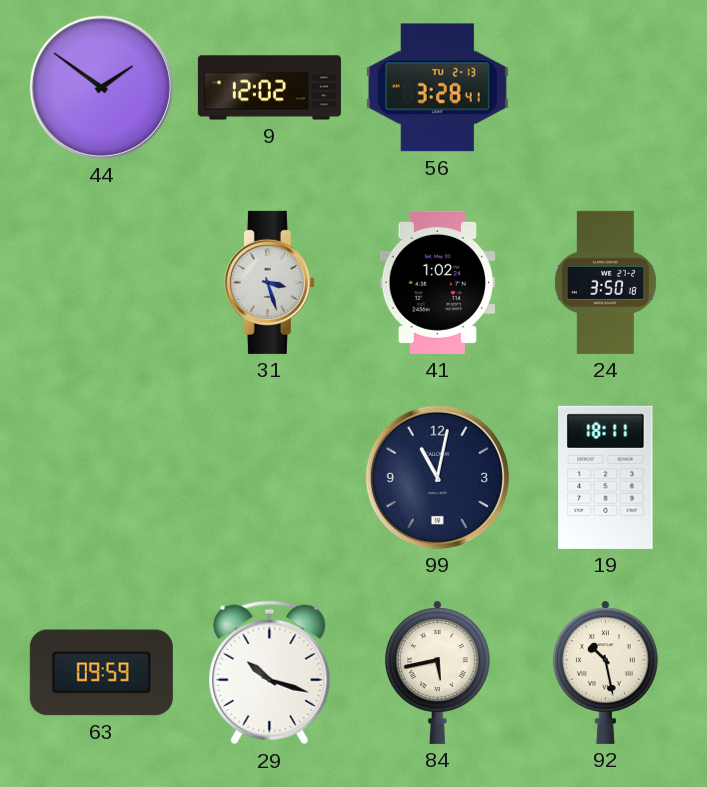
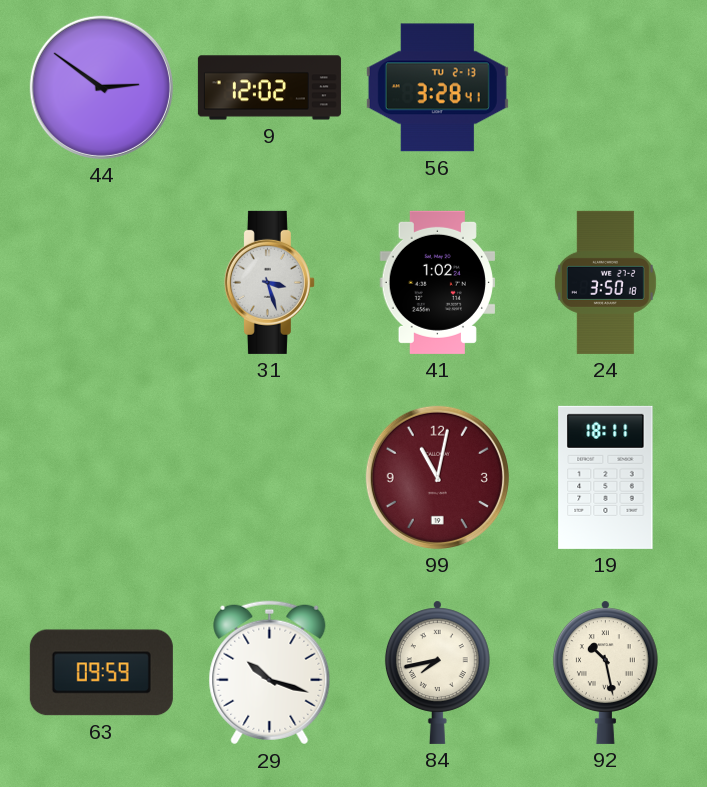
44: 1:51 -> 2:51 (101, 87)
99 dial: navy -> burgundy (437, 477)
84: 5:43 -> 7:43 (437, 672)
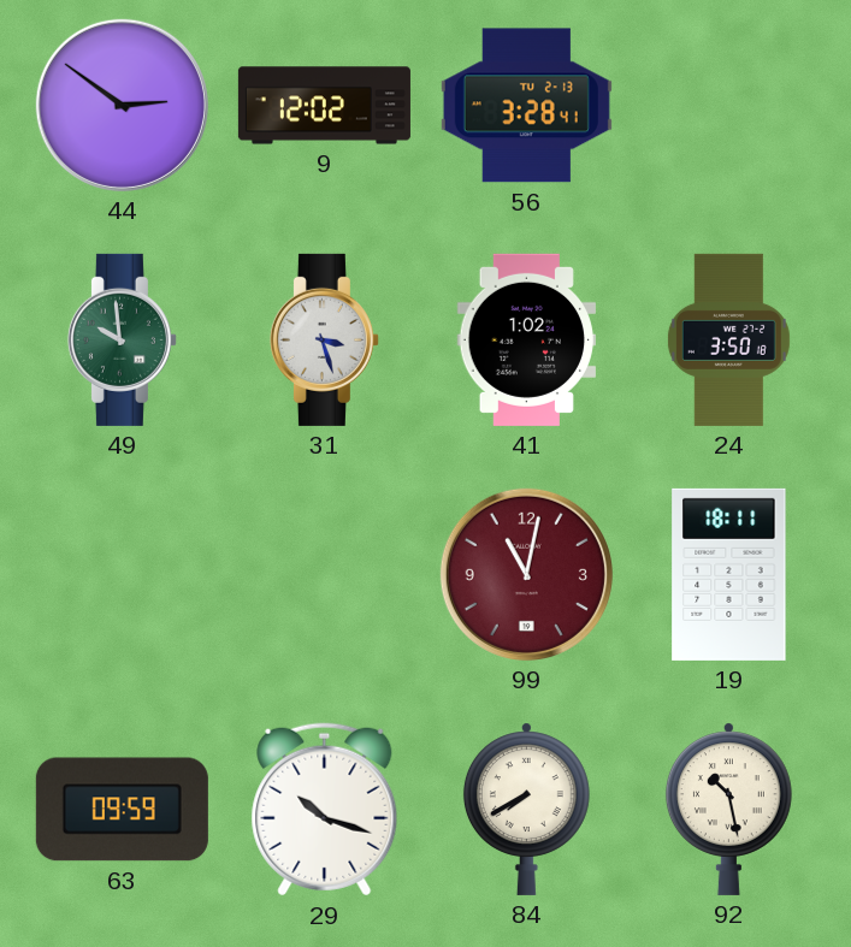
49: none -> 9:59 (122, 339)
84: 7:43 -> 7:40 (526, 809)
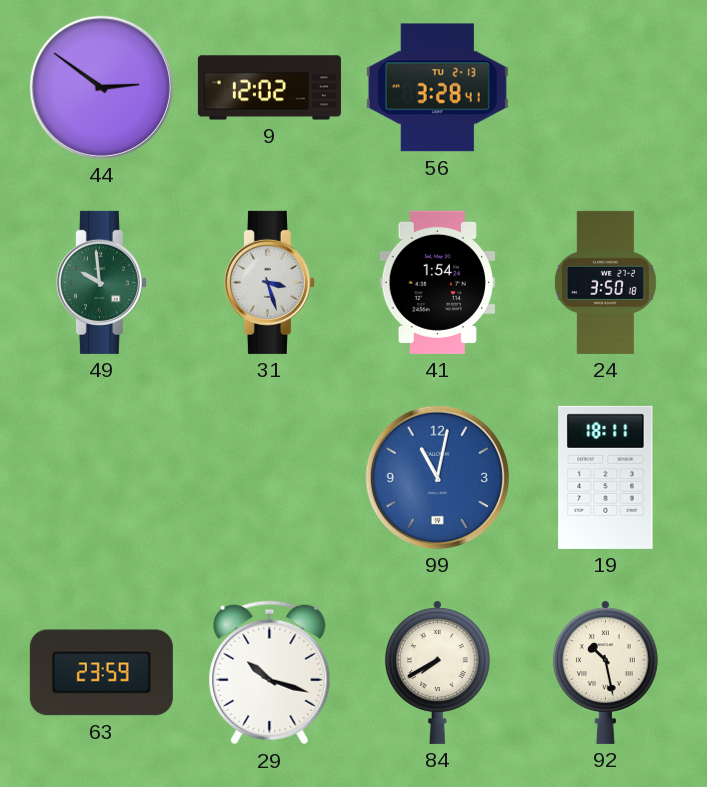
41: 1:02 -> 1:54 (437, 282)
99 dial: burgundy -> blue (437, 477)
63: 09:59 -> 23:59 (101, 673)
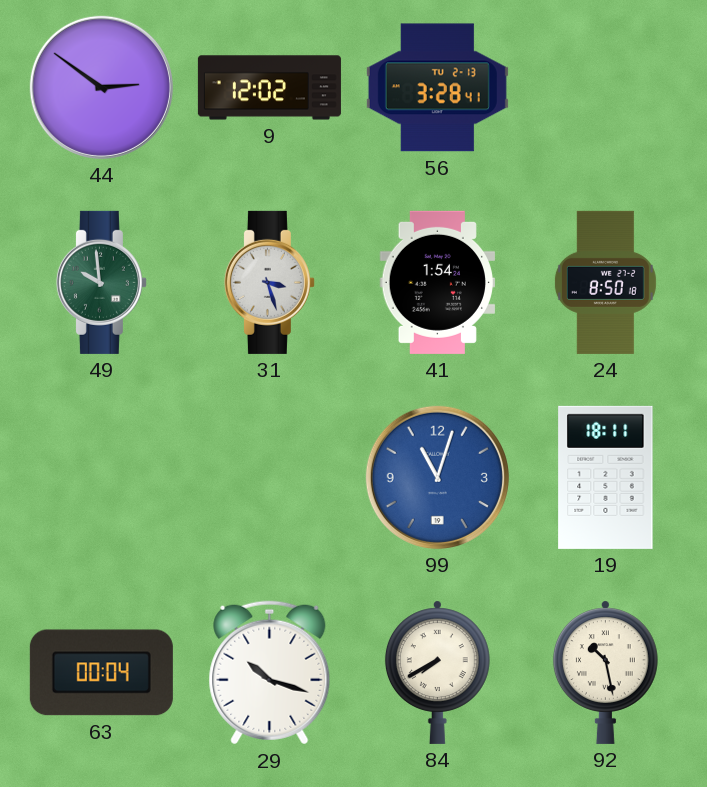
24: 3:50 -> 8:50 (605, 282)
99: 11:02 -> 11:03 (437, 477)
63: 23:59 -> 00:04 (101, 673)
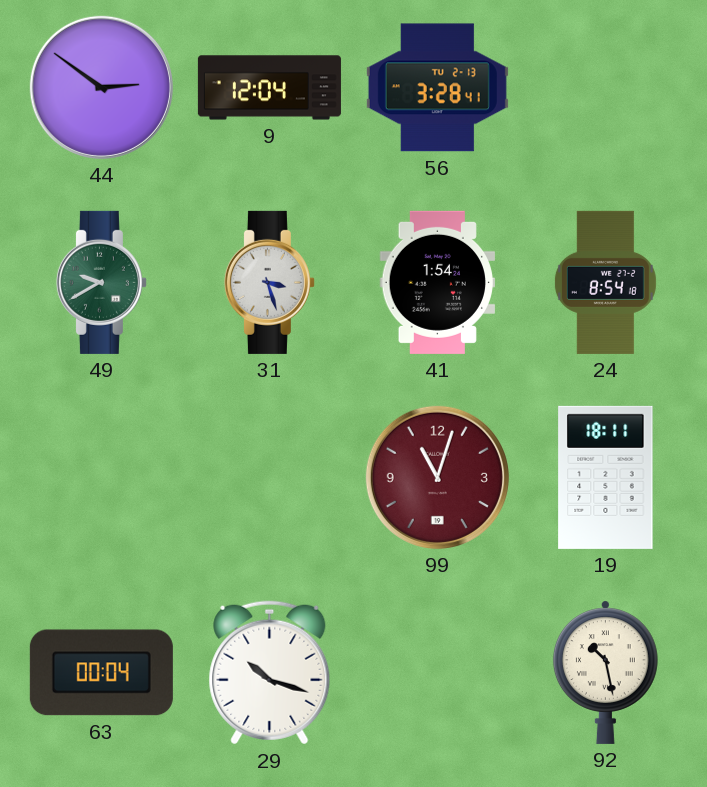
9: 12:02 -> 12:04 (269, 88)
49: 9:59 -> 9:40 (101, 282)
24: 8:50 -> 8:54 (605, 282)
99 dial: blue -> burgundy (437, 477)
84: 7:40 -> none (437, 672)
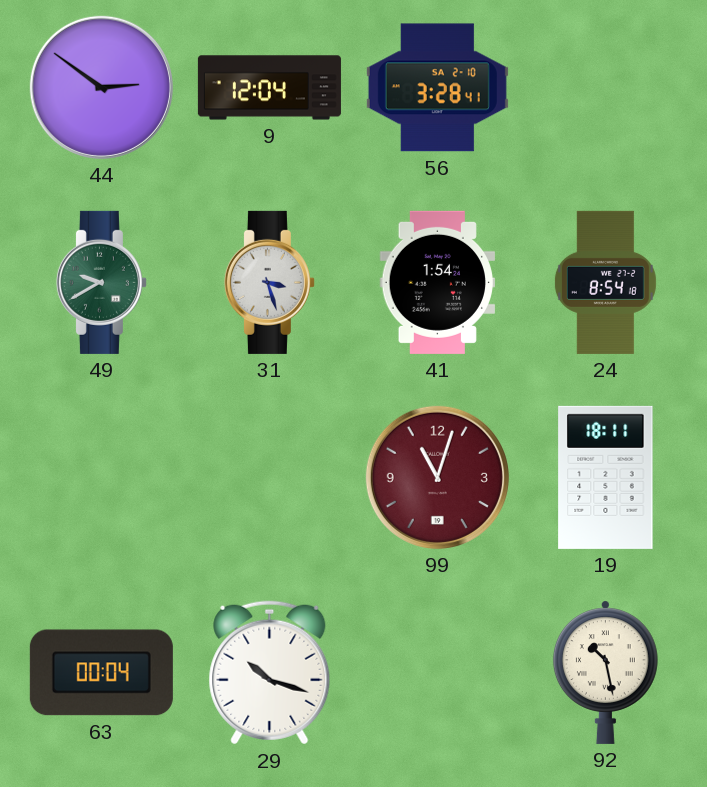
56 date: TU 2-13 -> SA 2-10 (437, 88)
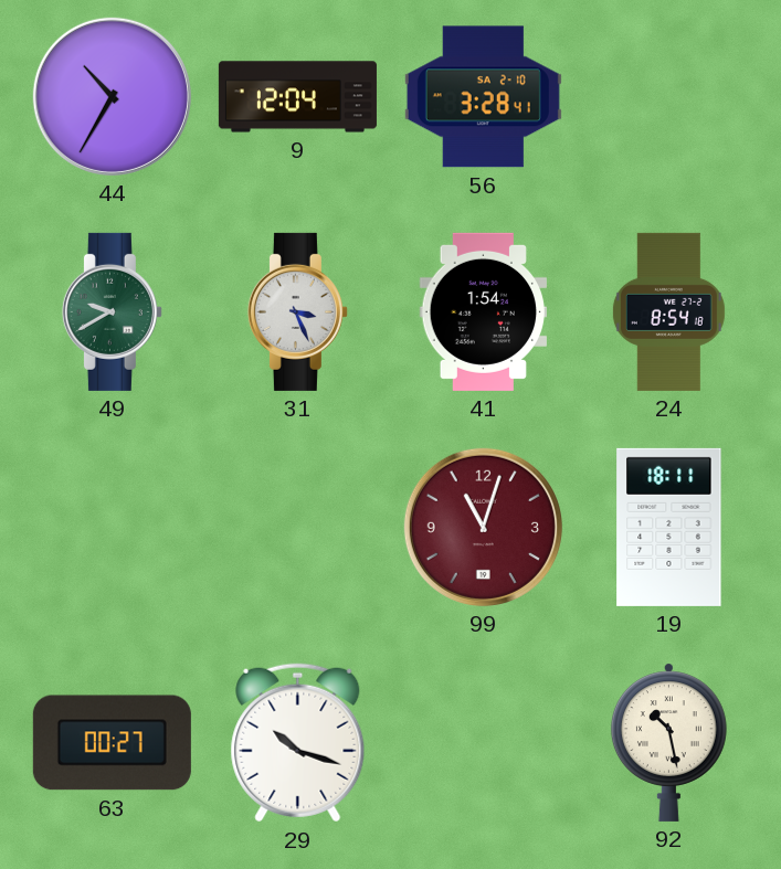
44: 2:51 -> 10:35 (112, 96)
31: 3:27 -> 3:26 (297, 311)
63: 00:04 -> 00:27 (112, 743)
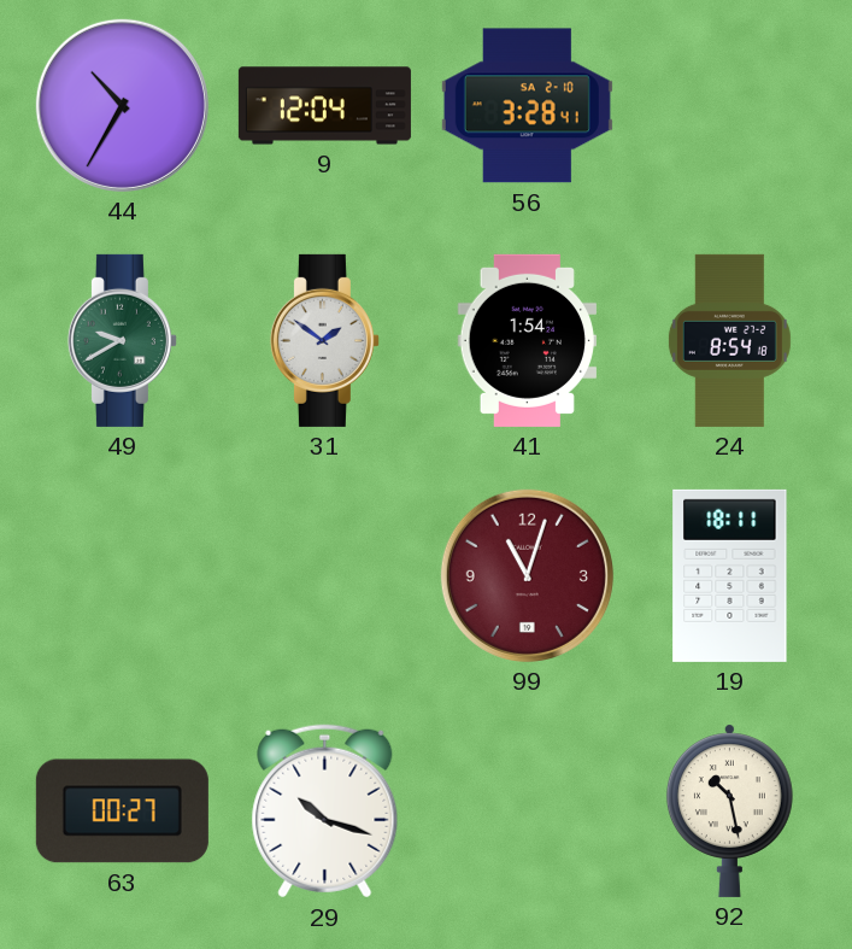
31: 3:26 -> 1:51 (324, 340)
